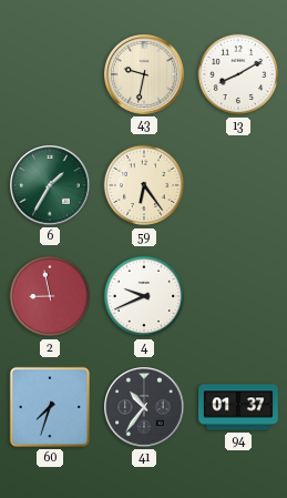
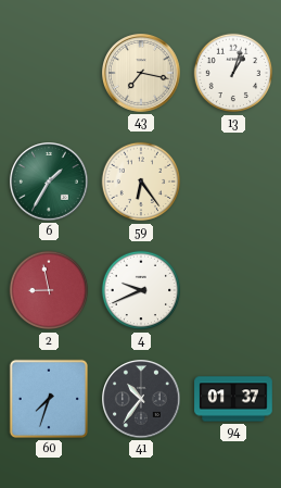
43: 9:32 -> 7:17 (142, 74)
13: 8:10 -> 1:03 (233, 73)
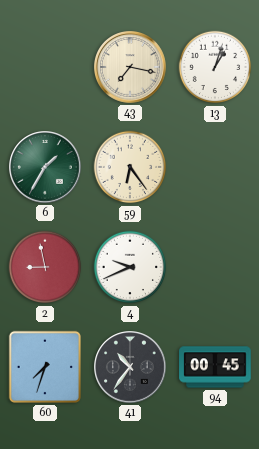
94: 01:37 -> 00:45 (215, 367)
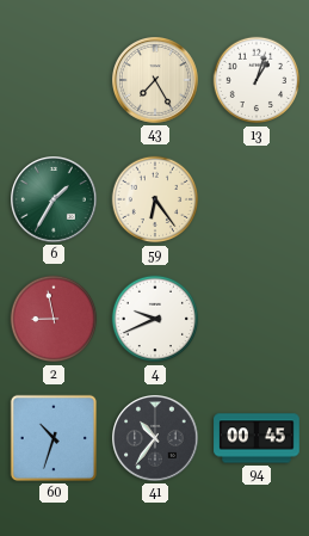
43: 7:17 -> 7:25 (156, 81)
60: 7:33 -> 10:33 (54, 438)
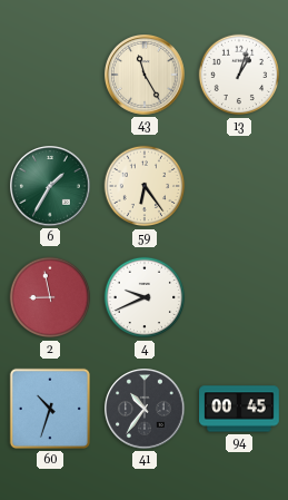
43: 7:25 -> 11:25 (146, 76)
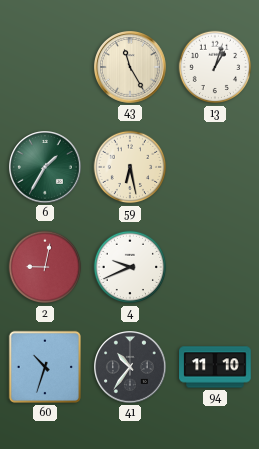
59: 6:24 -> 6:28 (130, 167)
2: 8:58 -> 9:02 (45, 267)
94: 00:45 -> 11:10 (215, 367)
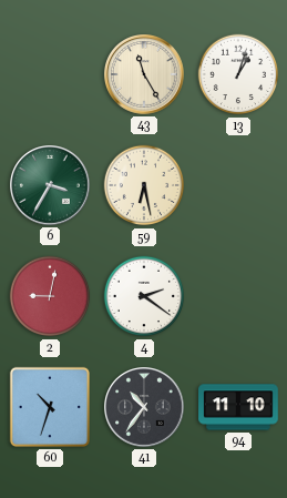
6: 1:35 -> 3:35 (51, 186)
4: 9:41 -> 2:21 (144, 296)
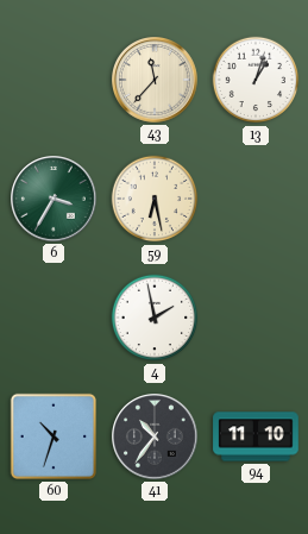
43: 11:25 -> 11:37 (156, 81)
2: 9:02 -> none (50, 296)
4: 2:21 -> 1:58 (155, 318)
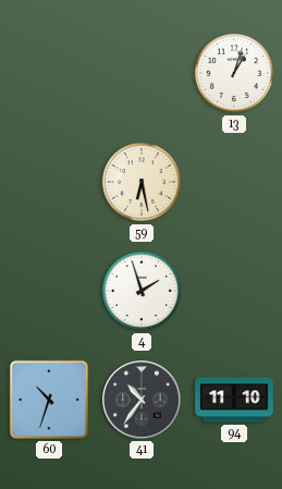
43: 11:37 -> none (156, 81)
6: 3:35 -> none (55, 200)
4: 1:58 -> 1:57 (142, 291)
